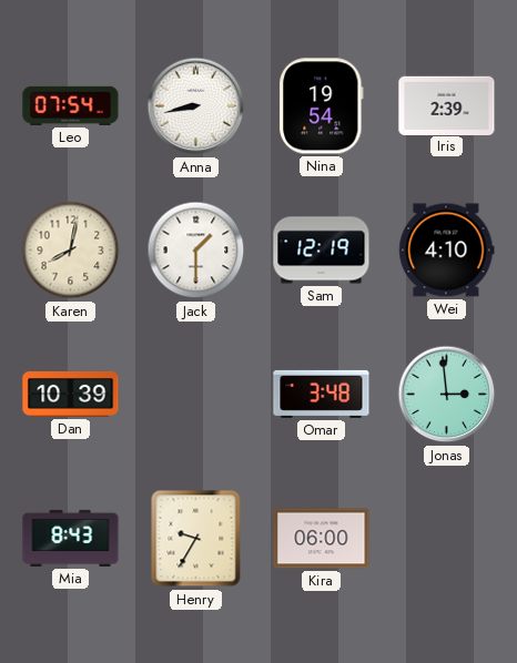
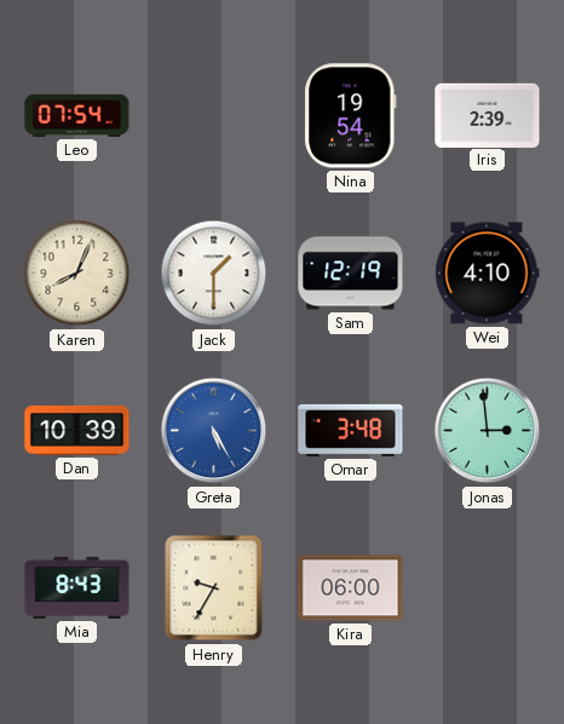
Anna: 8:43 -> none (196, 106)
Karen: 8:02 -> 8:04 (77, 274)
Greta: none -> 5:25 (214, 431)
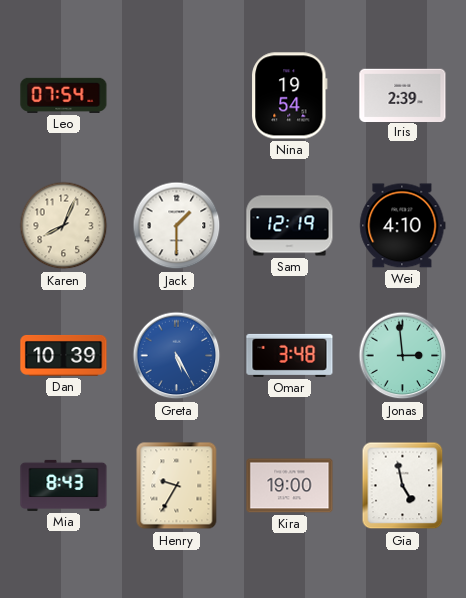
Kira: 06:00 -> 19:00 (290, 486)
Gia: none -> 4:58 (403, 486)
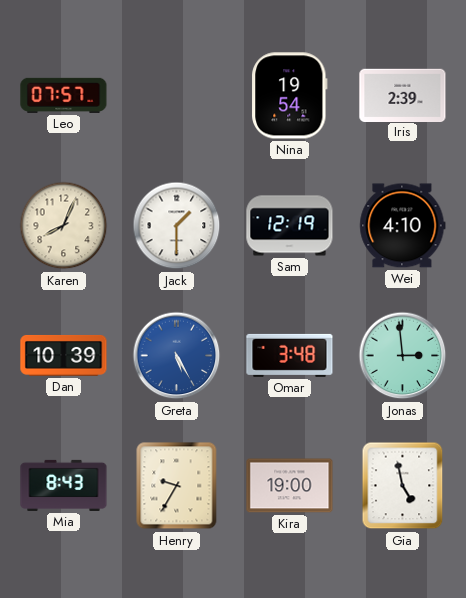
Leo: 07:54 -> 07:57 (64, 95)
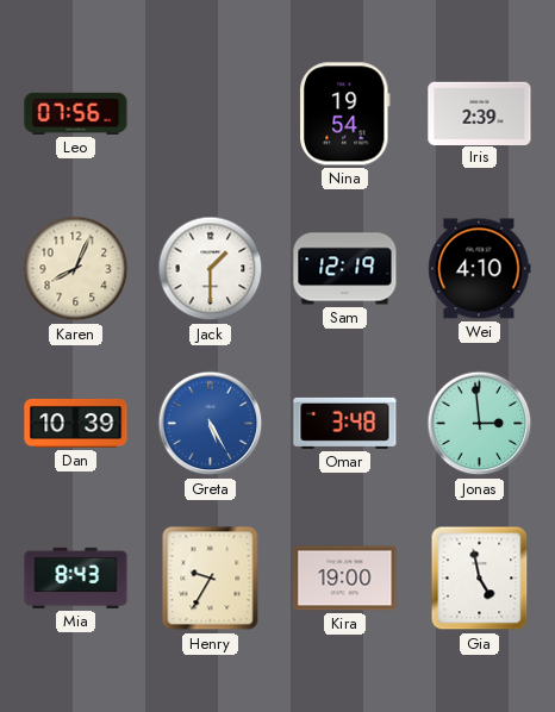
Leo: 07:57 -> 07:56 (76, 113)
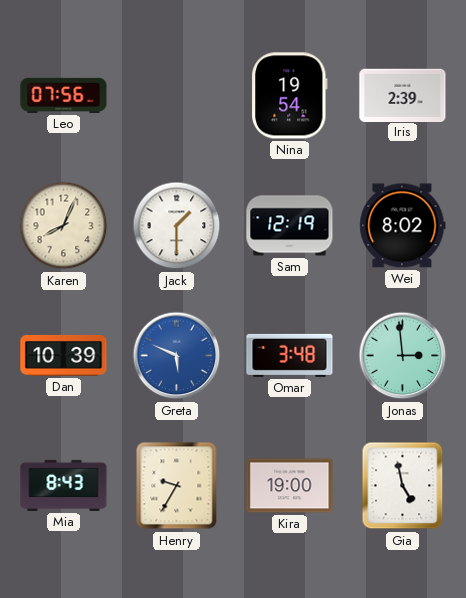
Wei: 4:10 -> 8:02 (403, 226)
Greta: 5:25 -> 5:49 (177, 356)
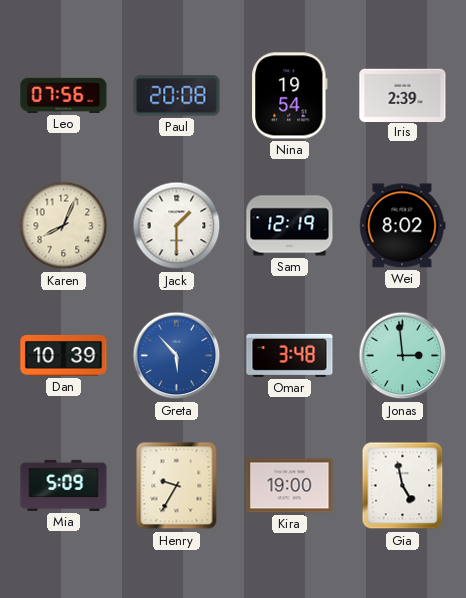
Paul: none -> 20:08 (177, 96)
Greta: 5:49 -> 5:53 (177, 356)
Mia: 8:43 -> 5:09 (64, 485)
